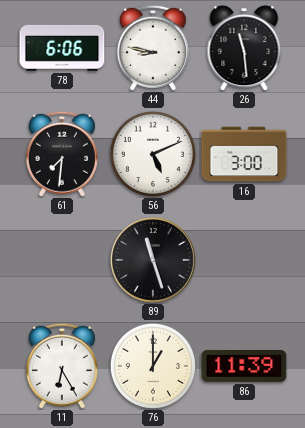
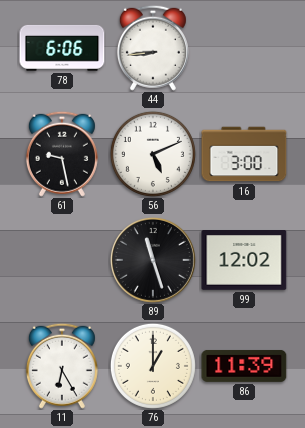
44: 8:47 -> 8:44 (153, 48)
26: 11:29 -> none (244, 48)
61: 7:31 -> 9:28 (62, 154)
99: none -> 12:02 (244, 261)
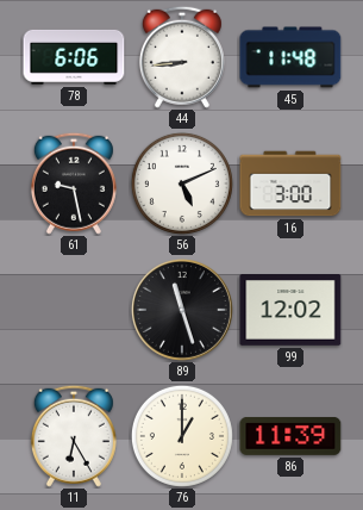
45: none -> 11:48 (290, 57)
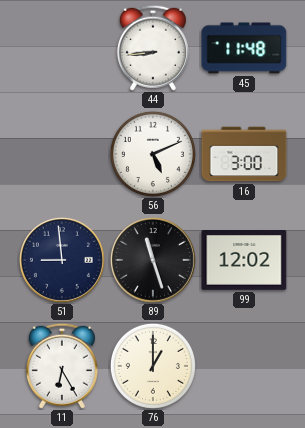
78: 6:06 -> none (74, 57)
61: 9:28 -> none (74, 184)
51: none -> 8:59 (62, 260)
86: 11:39 -> none (290, 436)
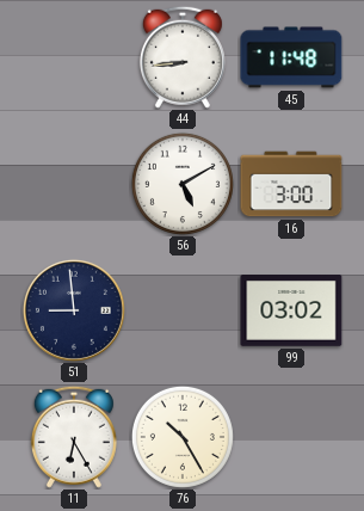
56: 5:11 -> 5:10 (183, 184)
89: 11:27 -> none (153, 260)
99: 12:02 -> 03:02 (291, 312)
76: 1:00 -> 10:25 (183, 437)
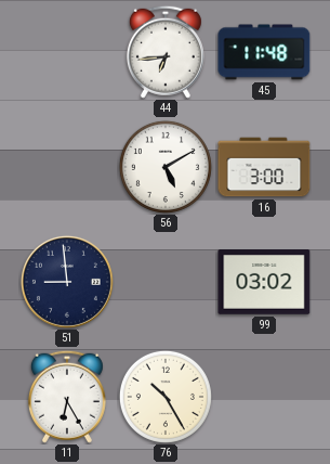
44: 8:44 -> 6:44 (166, 52)
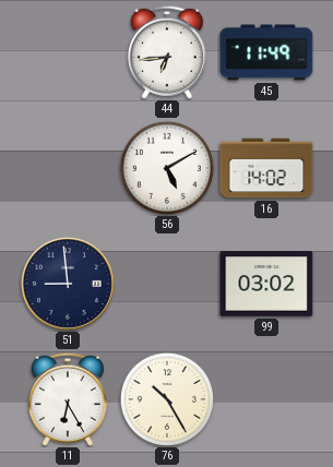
45: 11:48 -> 11:49 (266, 52)
16: 3:00 -> 14:02 (266, 168)
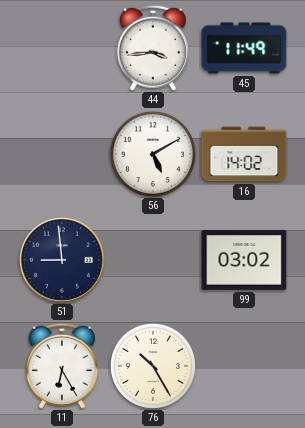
44: 6:44 -> 3:44 (153, 48)
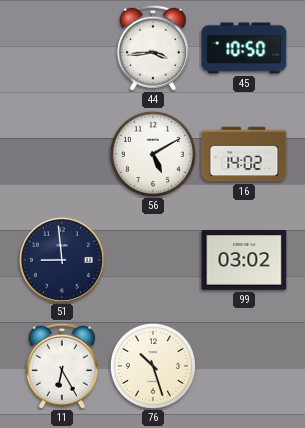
45: 11:49 -> 10:50 (244, 48)
76: 10:25 -> 10:27 (153, 366)
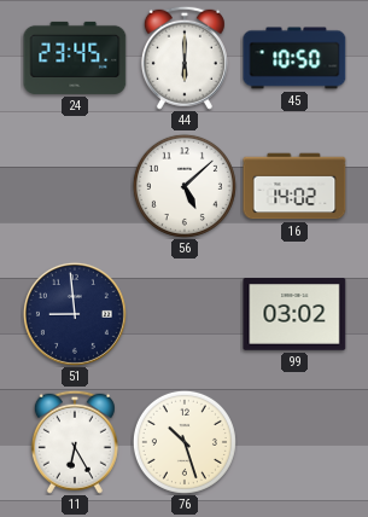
24: none -> 23:45 (75, 58)
44: 3:44 -> 6:00 (185, 58)
56: 5:10 -> 5:08 (185, 186)
